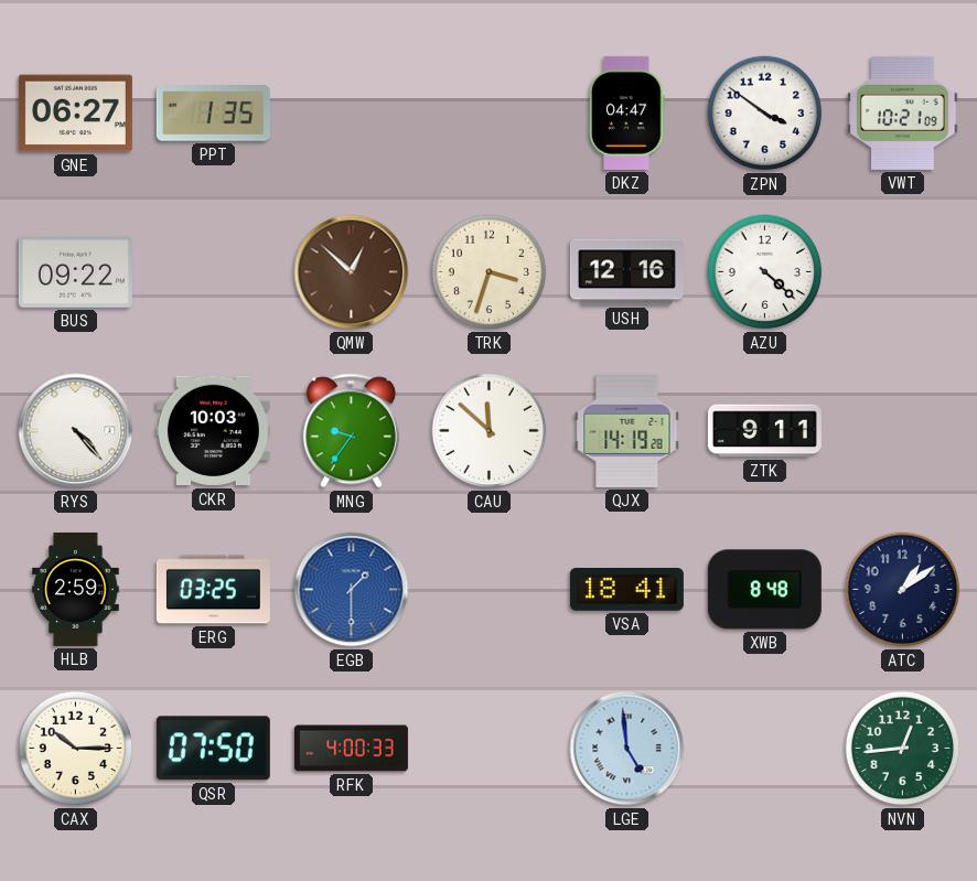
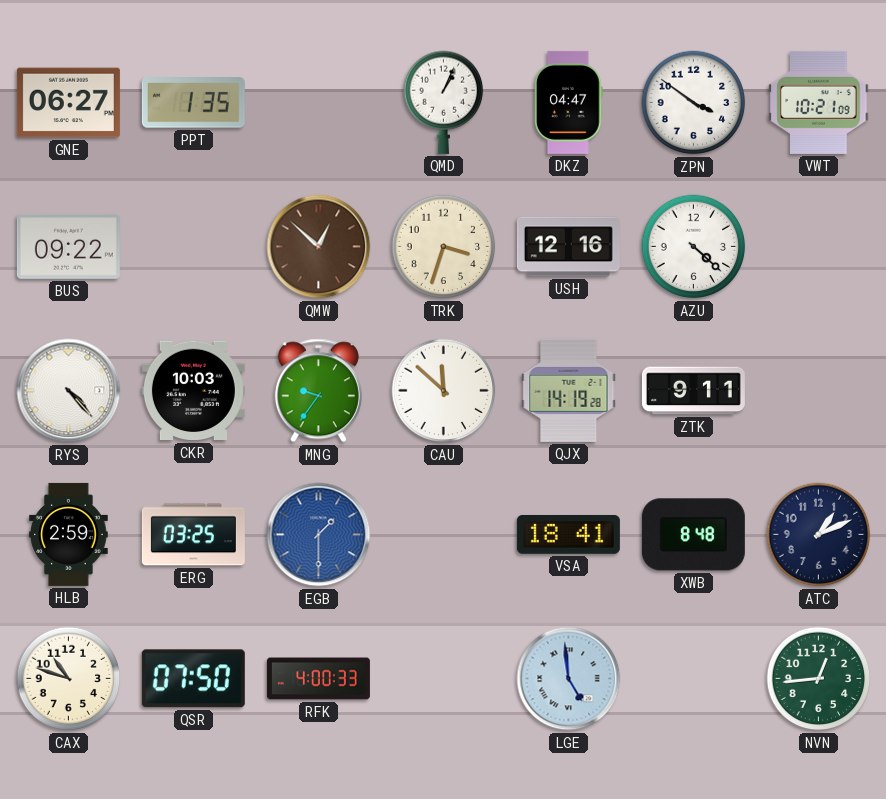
QMD: none -> 1:04 (444, 102)
ATC: 1:09 -> 1:11 (819, 535)
CAX: 10:15 -> 10:48 (69, 679)
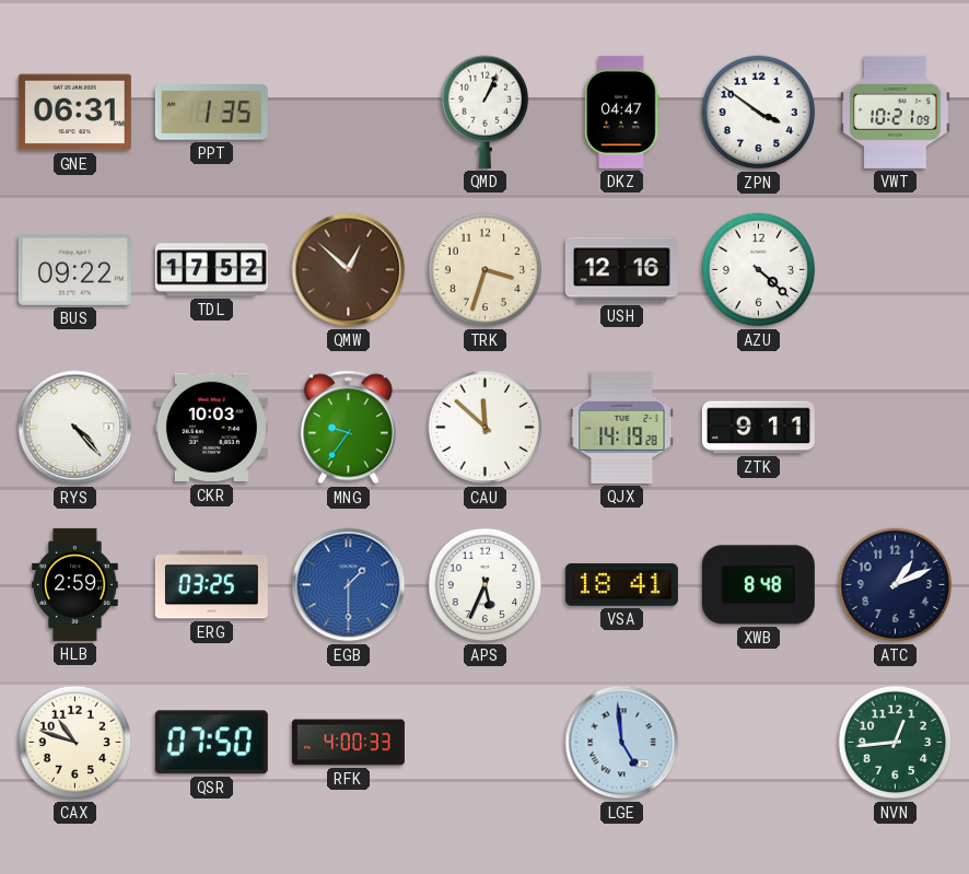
GNE: 06:27 -> 06:31 (74, 113)
TDL: none -> 17:52 (211, 270)
APS: none -> 5:34 (486, 585)
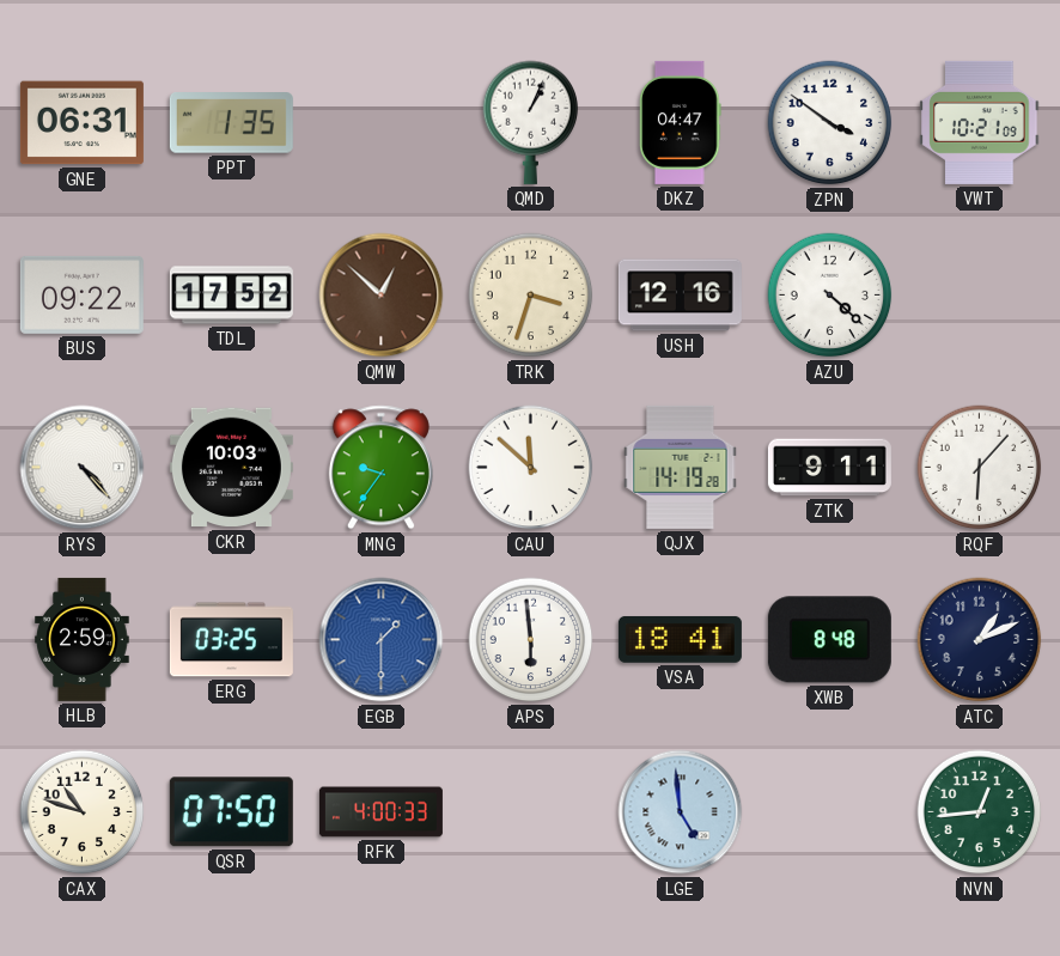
RQF: none -> 6:07 (980, 468)
APS: 5:34 -> 5:59 (531, 640)
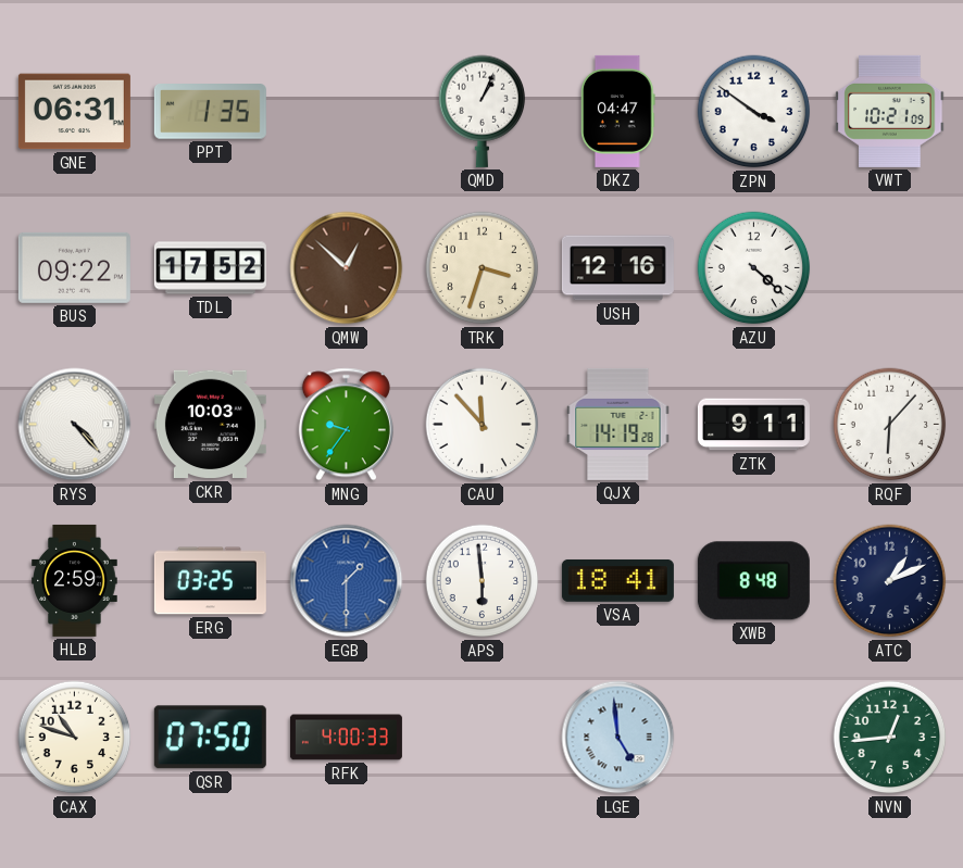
CAU: 11:52 -> 11:53 (483, 425)
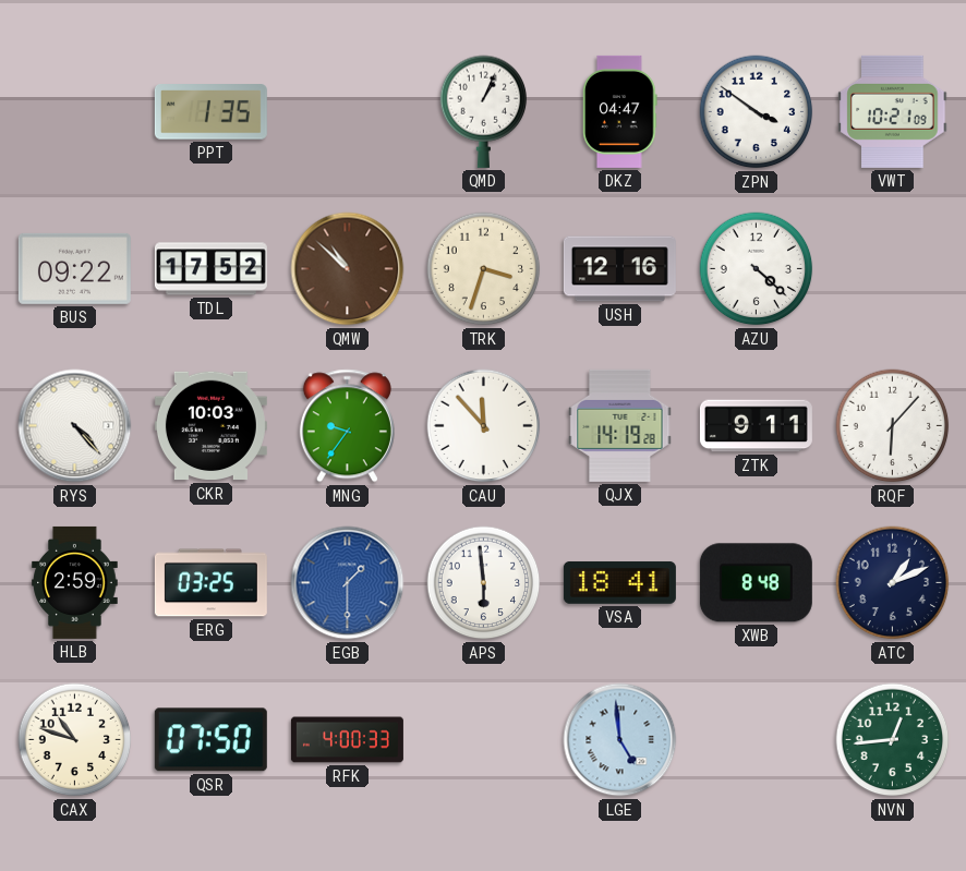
GNE: 06:31 -> none (74, 112)
QMW: 12:52 -> 10:52 (348, 269)
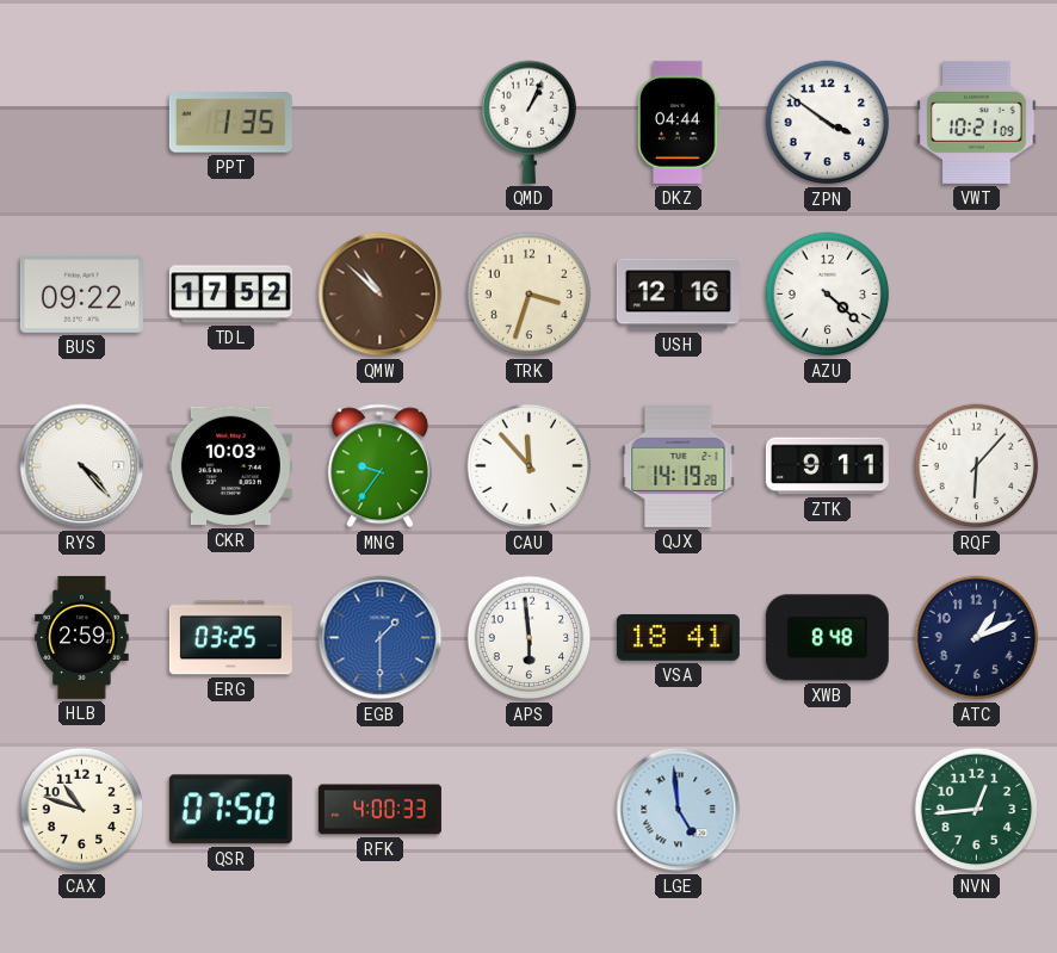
DKZ: 04:47 -> 04:44 (679, 122)
